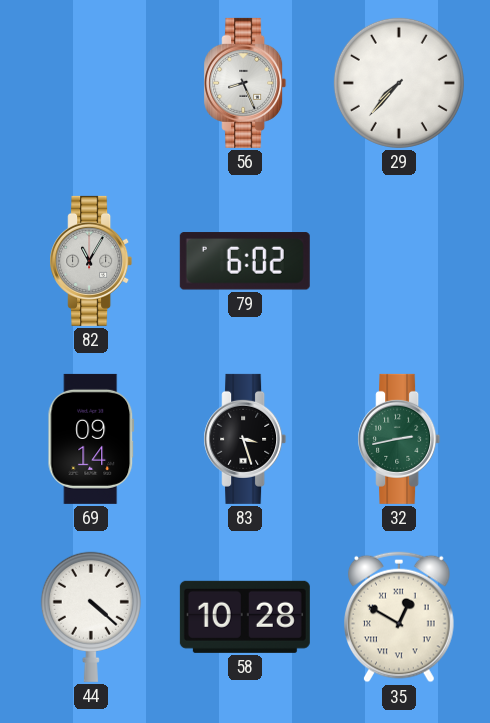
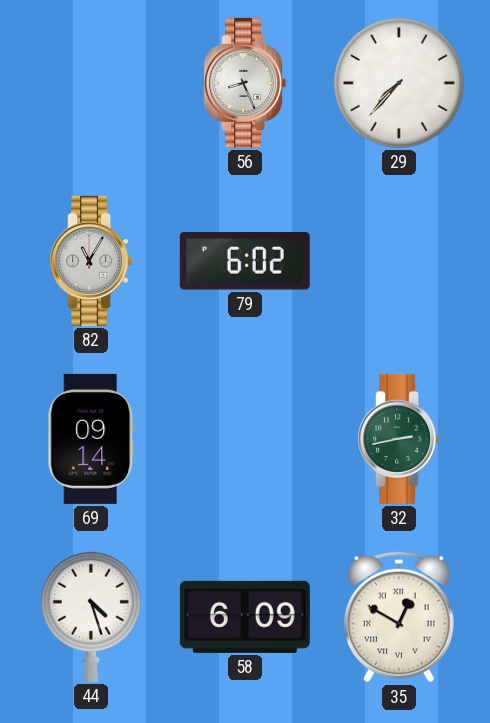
83: 3:27 -> none (245, 439)
44: 4:22 -> 4:27 (91, 617)
58: 10:28 -> 6:09 (245, 617)
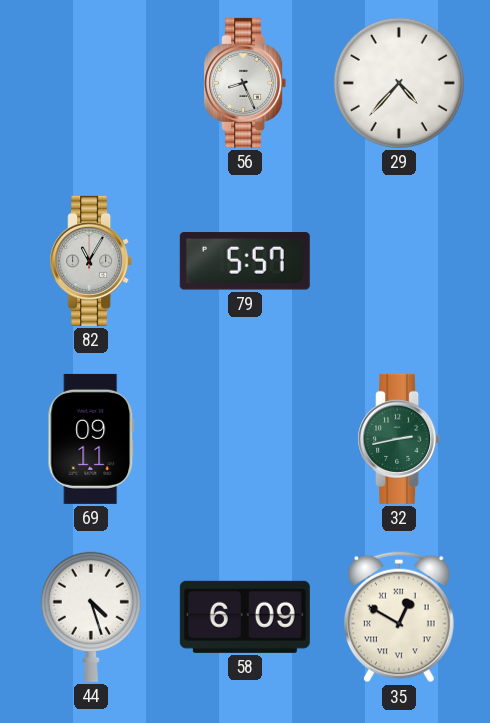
29: 7:37 -> 4:37 (399, 83)
79: 6:02 -> 5:57 (245, 261)
69: 09:14 -> 09:11 (91, 439)
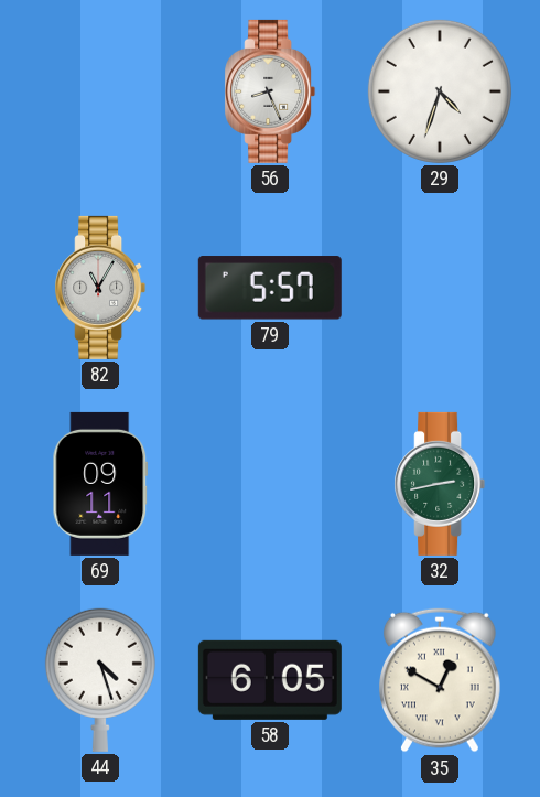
29: 4:37 -> 4:33 (440, 91)
58: 6:09 -> 6:05 (270, 680)
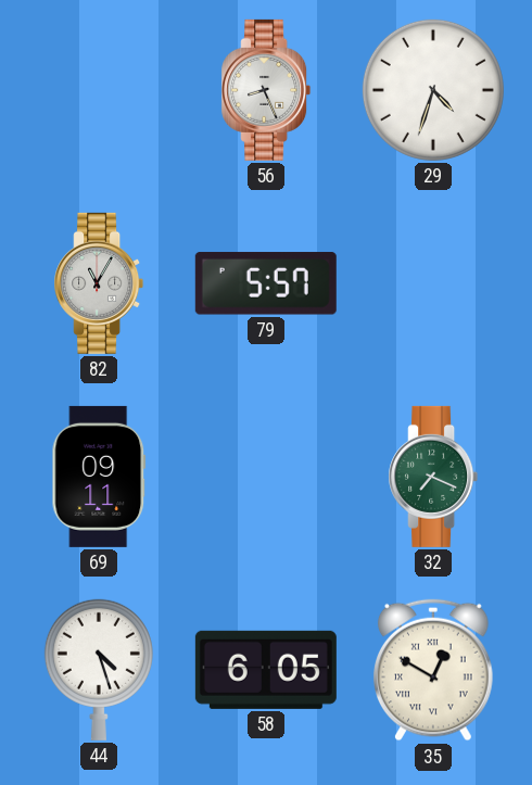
32: 2:43 -> 7:19 (433, 477)
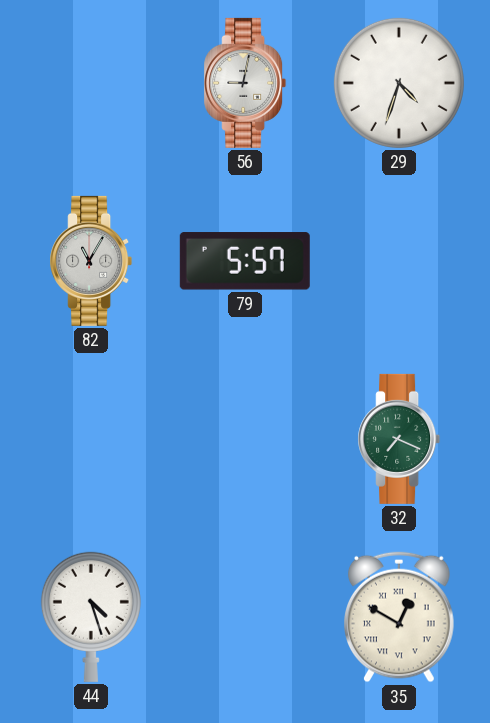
56: 8:26 -> 9:02 (245, 83)
69: 09:11 -> none (99, 477)
58: 6:05 -> none (266, 670)
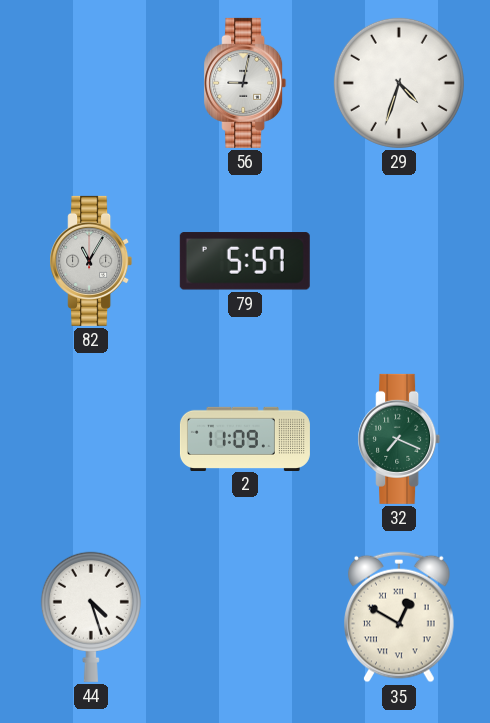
2: none -> 11:09 (245, 438)
